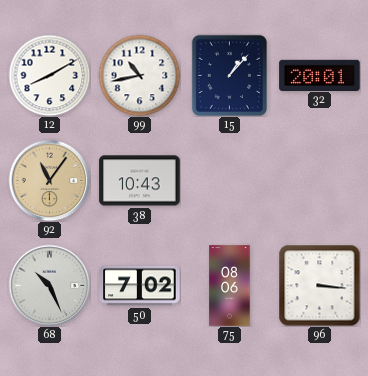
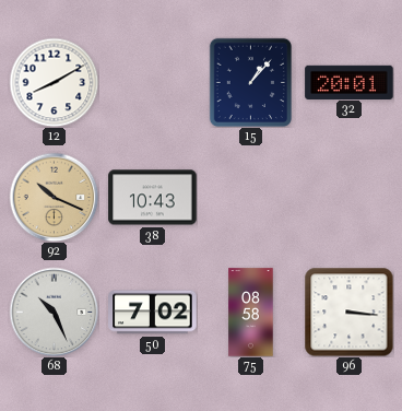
99: 10:43 -> none (139, 75)
92: 11:06 -> 10:19 (54, 197)
75: 08:06 -> 08:58 (251, 313)
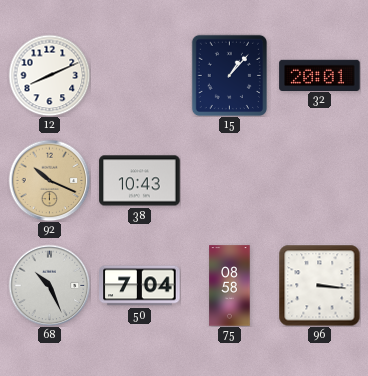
12: 8:10 -> 8:11 (49, 75)
50: 7:02 -> 7:04 (140, 286)
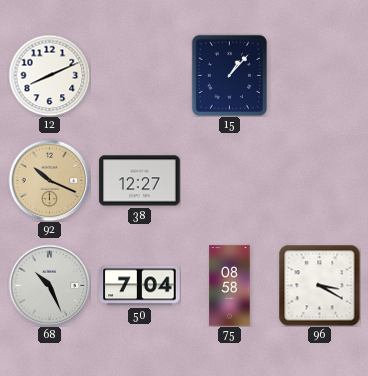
32: 20:01 -> none (320, 75)
38: 10:43 -> 12:27 (140, 181)
96: 3:16 -> 3:20 (319, 285)
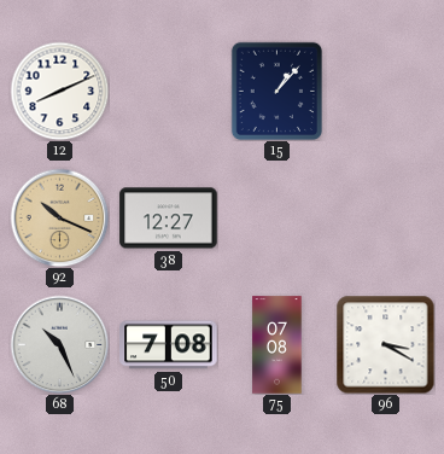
50: 7:04 -> 7:08 (169, 345)
75: 08:58 -> 07:08 (277, 345)
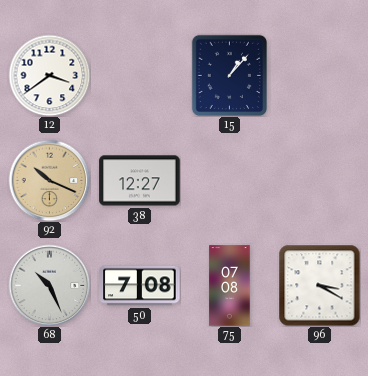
12: 8:11 -> 3:39 (49, 75)
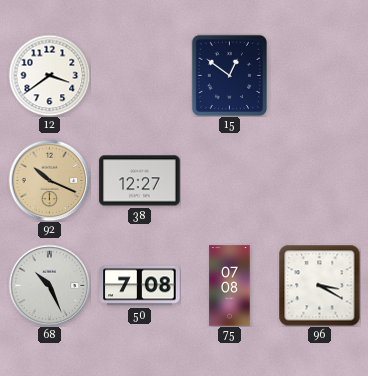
15: 1:07 -> 12:51 (229, 75)
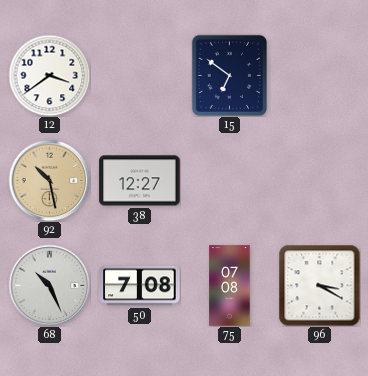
15: 12:51 -> 6:51 (229, 75)
92: 10:19 -> 10:28 (49, 180)
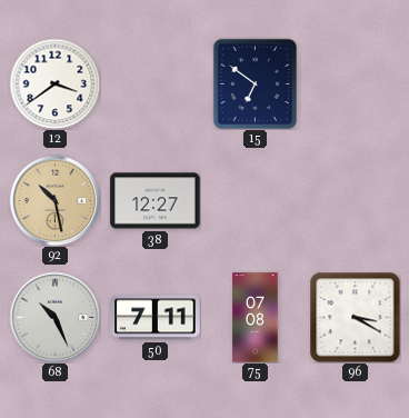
50: 7:08 -> 7:11 (156, 318)
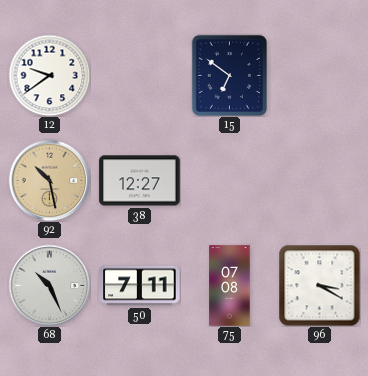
12: 3:39 -> 9:39 (49, 75)
